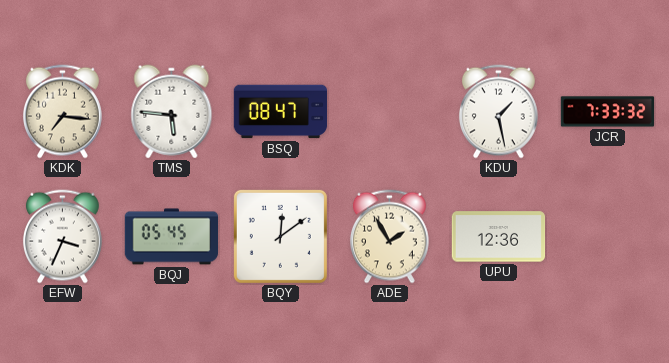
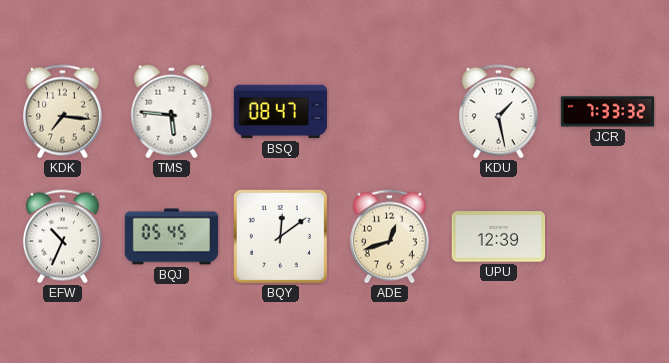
EFW: 3:34 -> 10:34 (62, 237)
ADE: 1:55 -> 12:42 (389, 237)
UPU: 12:36 -> 12:39 (499, 237)
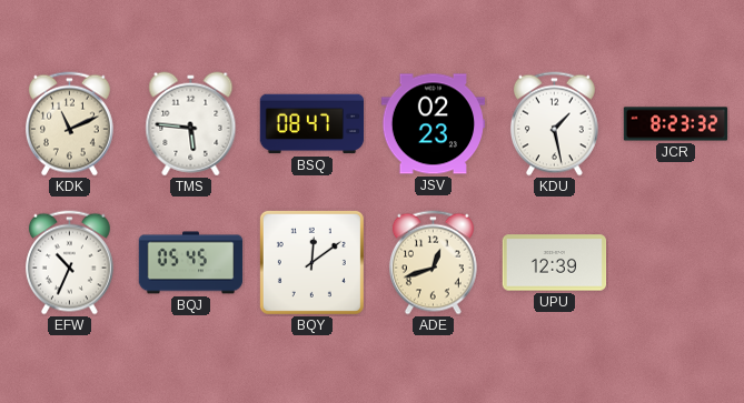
KDK: 7:16 -> 11:11 (69, 124)
JSV: none -> 02:23 (434, 124)
JCR: 7:33 -> 8:23 (676, 124)
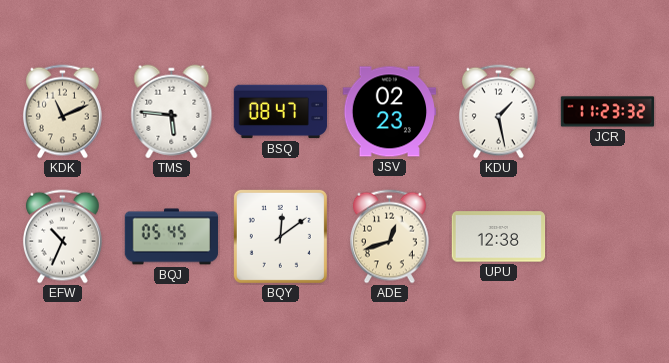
JCR: 8:23 -> 11:23 (608, 112)
UPU: 12:39 -> 12:38 (499, 237)
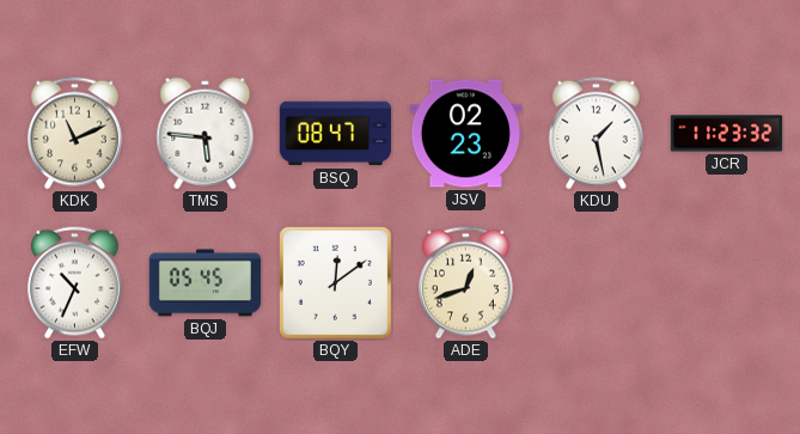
UPU: 12:38 -> none (499, 237)
